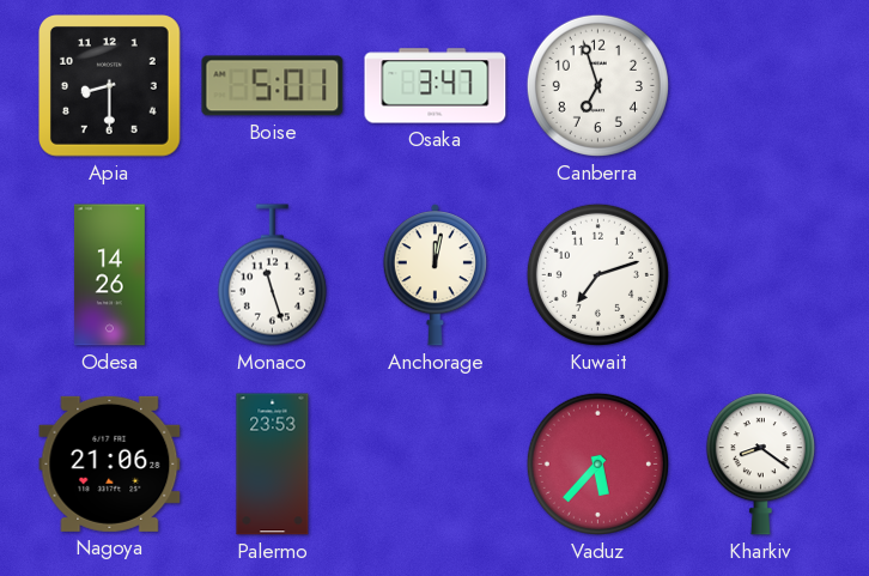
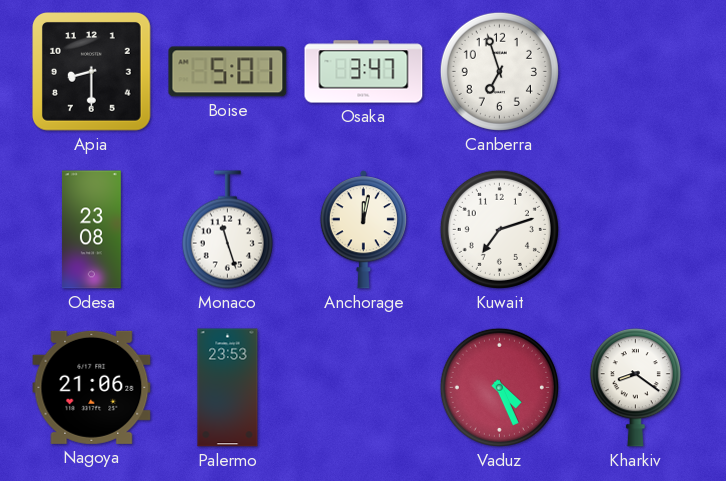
Odesa: 14:26 -> 23:08 (91, 230)
Vaduz: 5:37 -> 4:26 (499, 387)
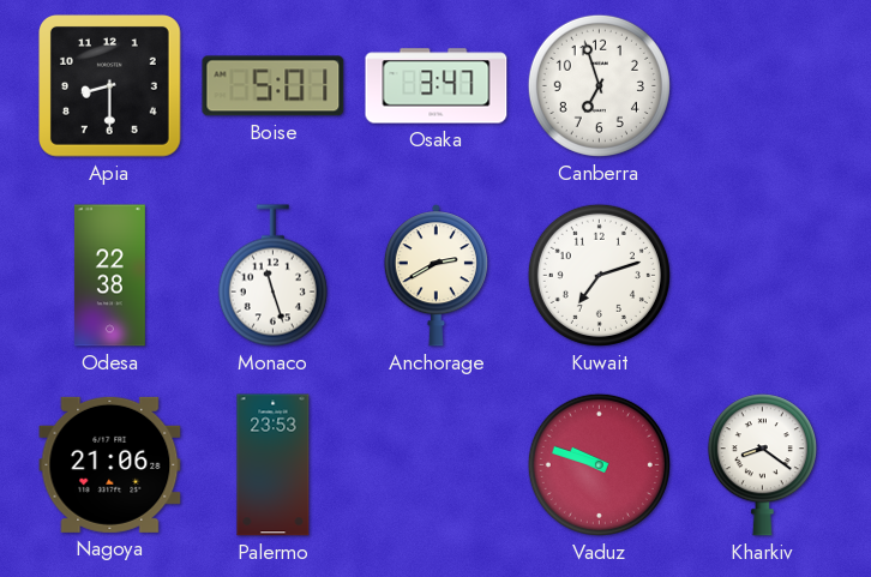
Odesa: 23:08 -> 22:38 (109, 276)
Anchorage: 12:02 -> 2:40 (435, 276)
Vaduz: 4:26 -> 9:48 (599, 464)
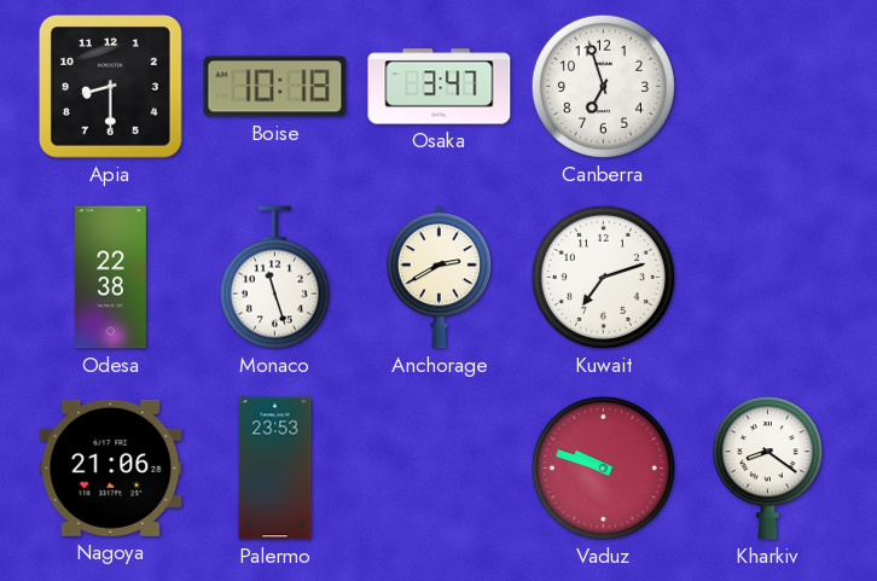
Boise: 5:01 -> 10:18 (275, 87)
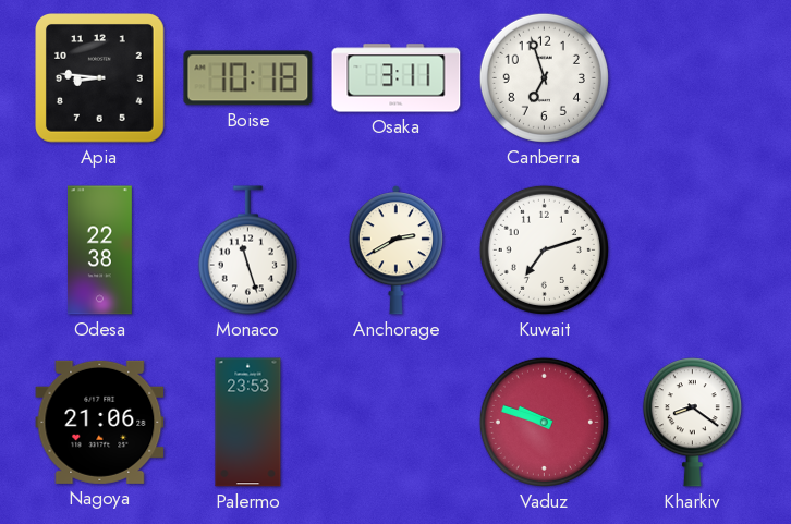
Apia: 8:30 -> 8:46 (100, 78)
Osaka: 3:47 -> 3:11 (397, 78)
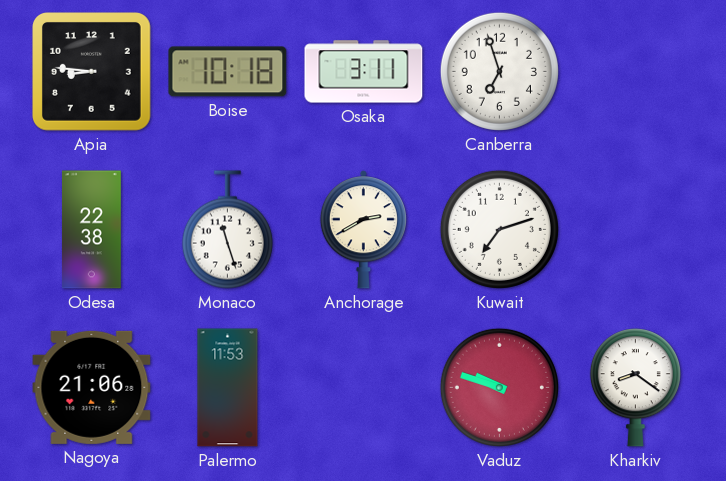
Palermo: 23:53 -> 11:53 (228, 388)
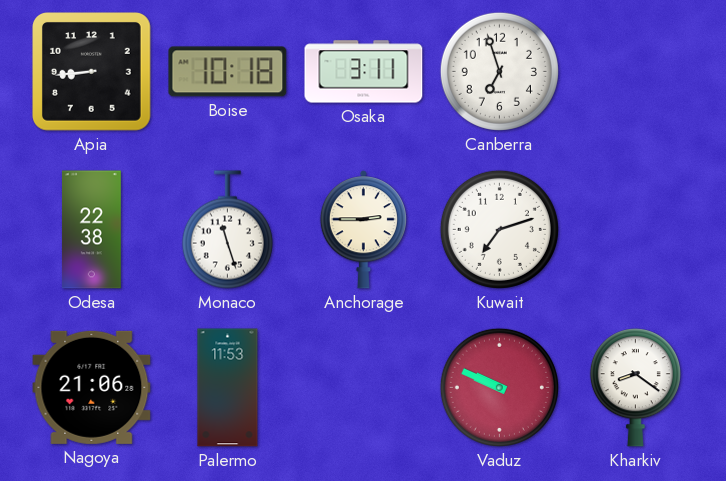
Apia: 8:46 -> 8:44 (92, 72)
Anchorage: 2:40 -> 2:45 (363, 230)
Vaduz: 9:48 -> 9:49 (499, 387)
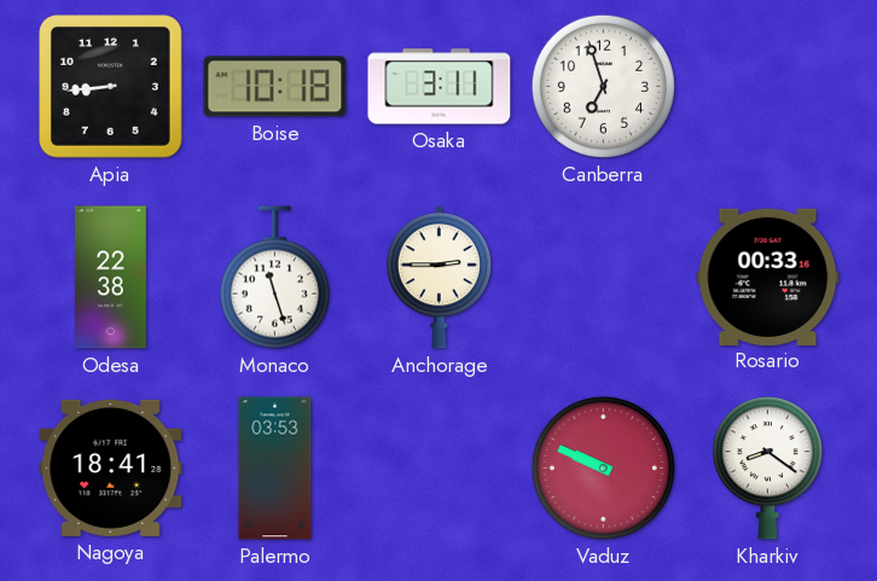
Kuwait: 7:12 -> none (499, 229)
Rosario: none -> 00:33 (768, 277)
Nagoya: 21:06 -> 18:41 (111, 467)
Palermo: 11:53 -> 03:53 (275, 469)
